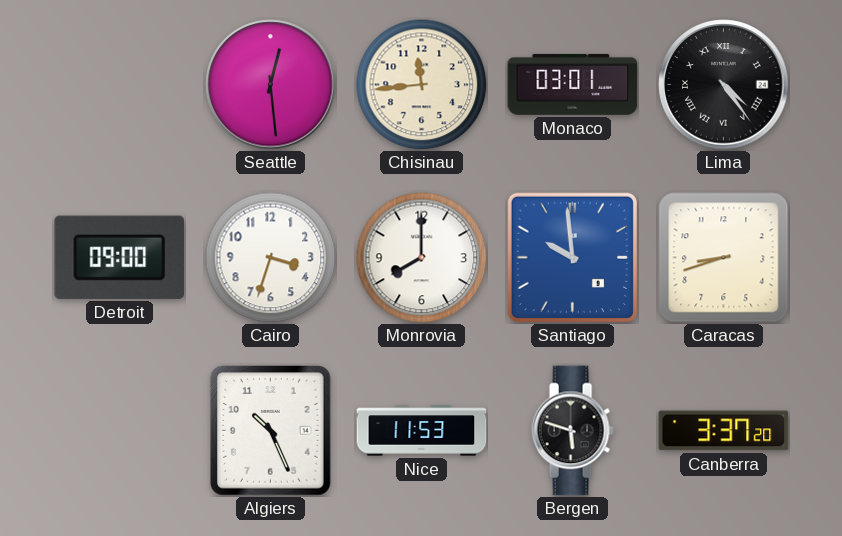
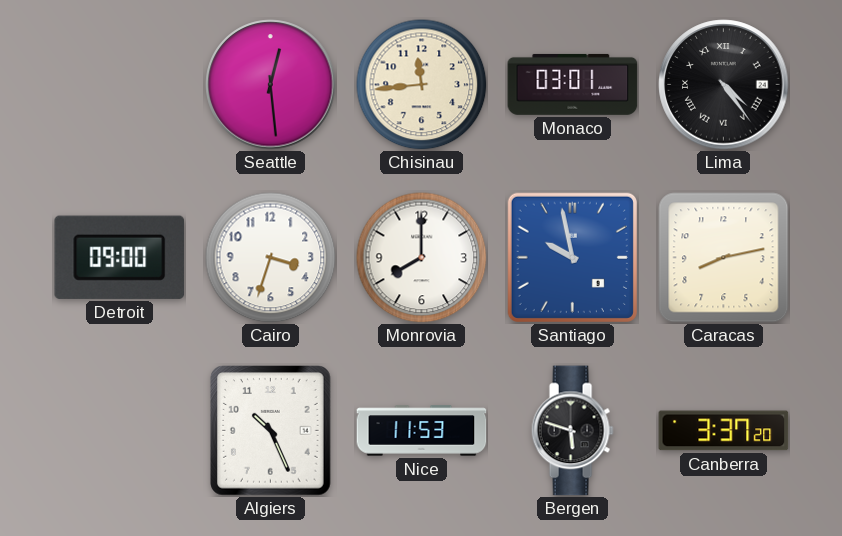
Santiago: 9:59 -> 9:58 (572, 257)
Caracas: 8:42 -> 8:13 (724, 258)
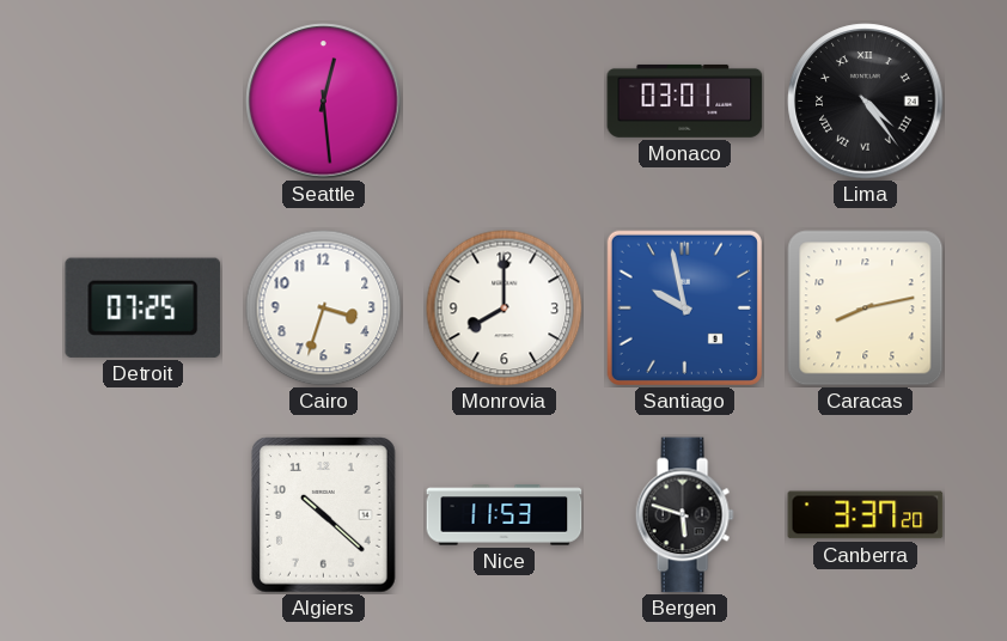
Chisinau: 11:44 -> none (422, 85)
Detroit: 09:00 -> 07:25 (144, 307)
Algiers: 10:26 -> 10:22 (324, 515)
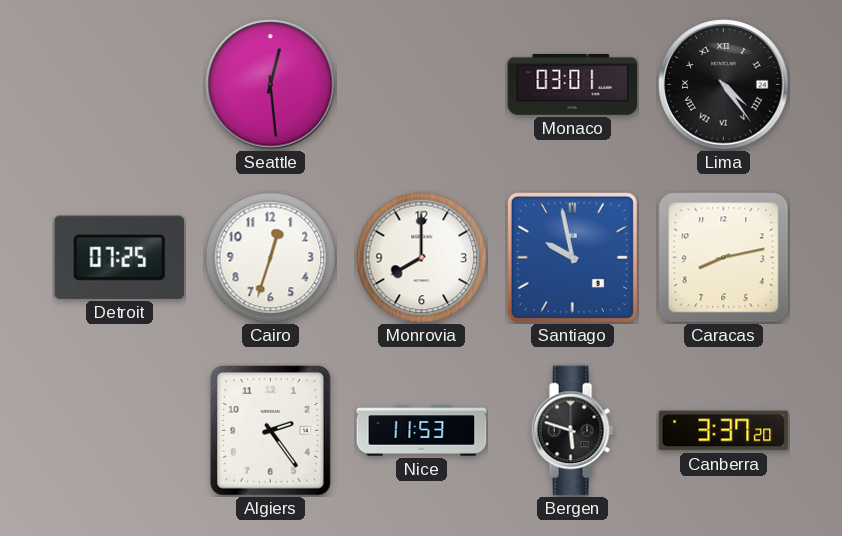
Cairo: 3:33 -> 12:33 (271, 258)
Algiers: 10:22 -> 2:24 (271, 431)
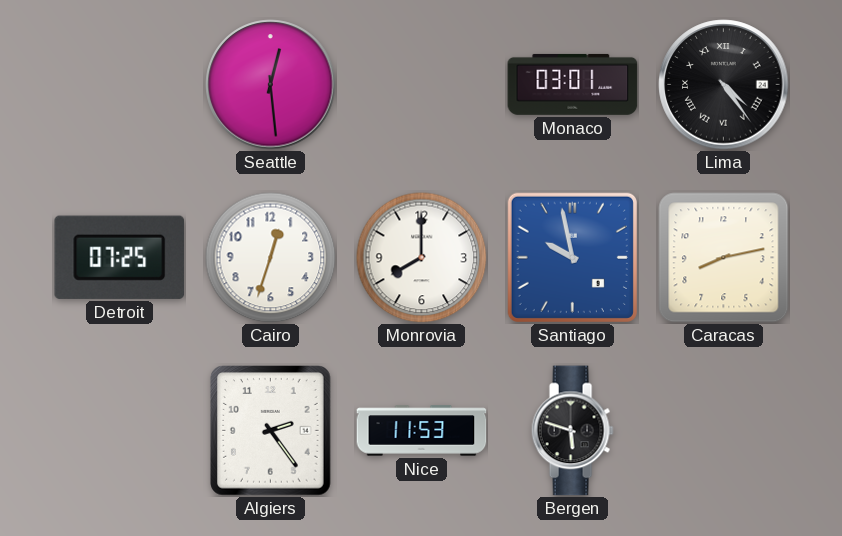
Canberra: 3:37 -> none (724, 431)
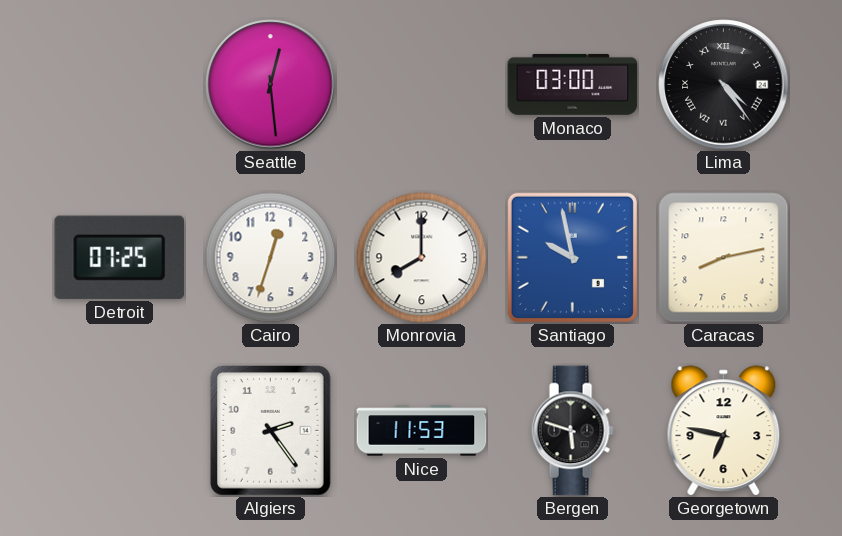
Monaco: 03:01 -> 03:00 (573, 84)
Georgetown: none -> 6:47 (724, 431)
